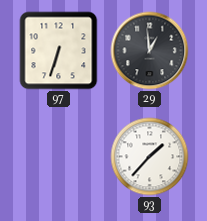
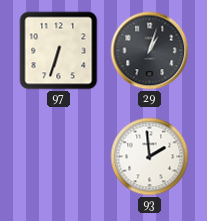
29: 12:59 -> 1:03 (150, 51)
93: 1:37 -> 1:59 (150, 157)
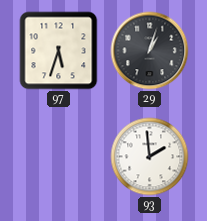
97: 6:33 -> 5:33 (59, 51)
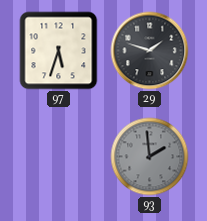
29: 1:03 -> 1:48 (150, 51)
93 dial: white -> grey (150, 157)
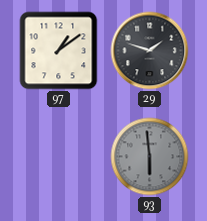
97: 5:33 -> 1:09 (59, 51)
93: 1:59 -> 5:59 (150, 157)
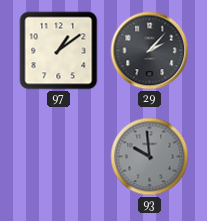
29: 1:48 -> 2:07 (150, 51)
93: 5:59 -> 9:59 (150, 157)
